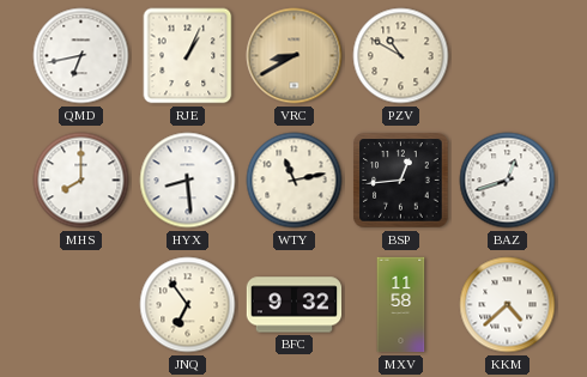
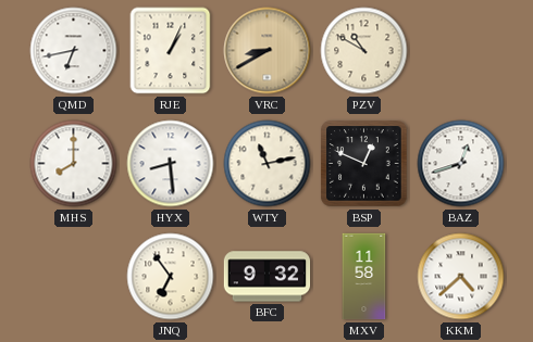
BSP: 12:44 -> 12:49 (364, 164)
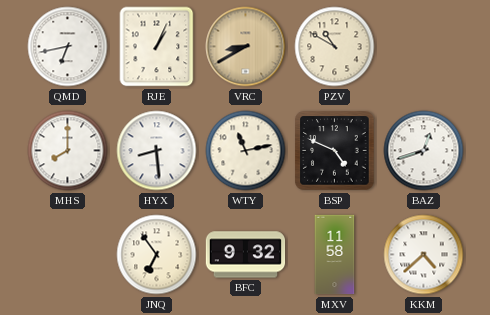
BSP: 12:49 -> 4:49 (335, 151)
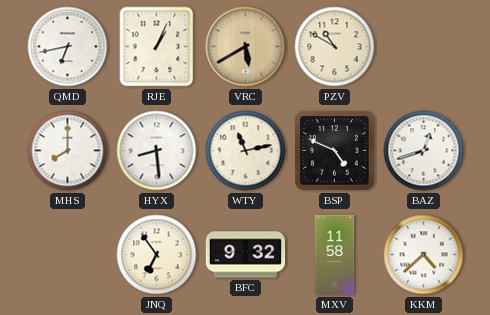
VRC: 8:40 -> 5:40 (246, 47)
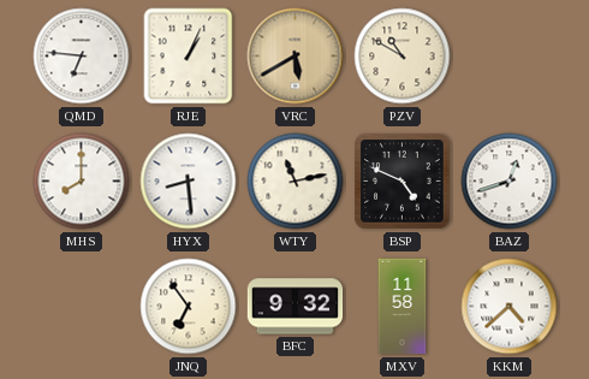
QMD: 6:43 -> 6:46 (82, 57)
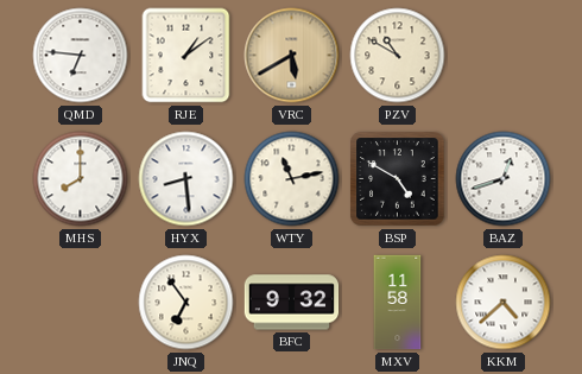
RJE: 1:04 -> 1:09 (186, 56)
BSP: 4:49 -> 4:50 (398, 179)
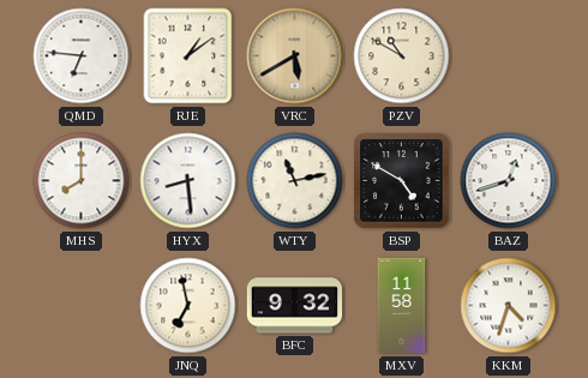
JNQ: 6:54 -> 6:58 (188, 306)
KKM: 4:38 -> 4:33 (509, 306)
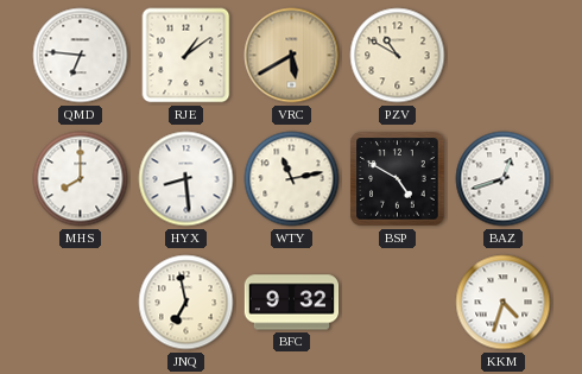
MXV: 11:58 -> none (402, 306)
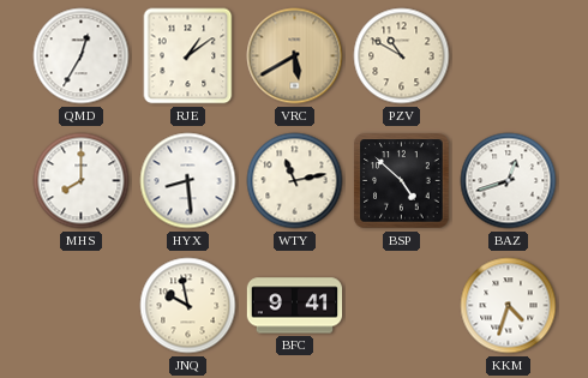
QMD: 6:46 -> 12:35 (82, 56)
BSP: 4:50 -> 4:52 (402, 181)
JNQ: 6:58 -> 9:58 (188, 306)
BFC: 9:32 -> 9:41 (295, 306)
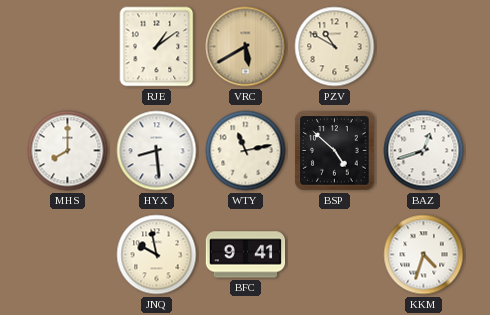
QMD: 12:35 -> none (82, 56)
